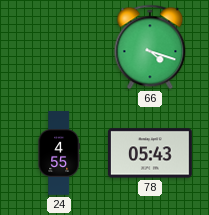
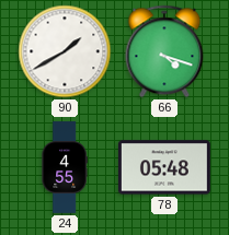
90: none -> 1:40 (65, 51)
78: 05:43 -> 05:48 (164, 167)
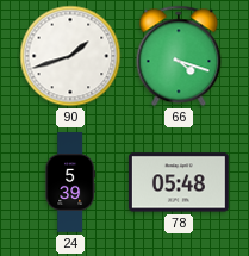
90: 1:40 -> 1:42 (70, 56)
24: 4:55 -> 5:39 (70, 182)
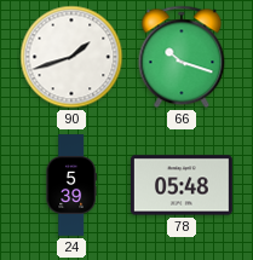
66: 4:18 -> 10:18 (182, 57)
